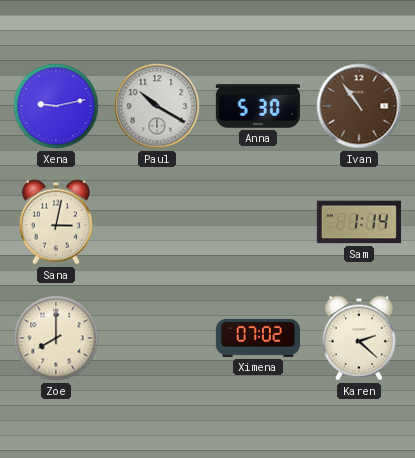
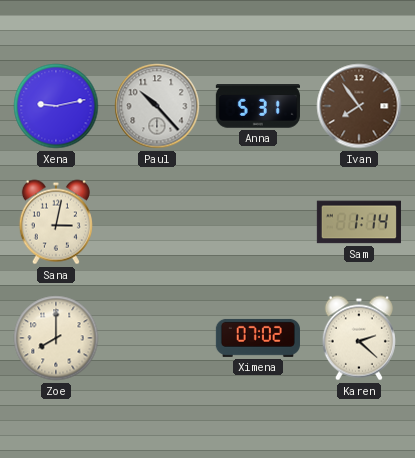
Paul: 10:20 -> 10:23 (157, 106)
Anna: 5:30 -> 5:31 (258, 106)
Ivan: 10:54 -> 7:54 (359, 106)
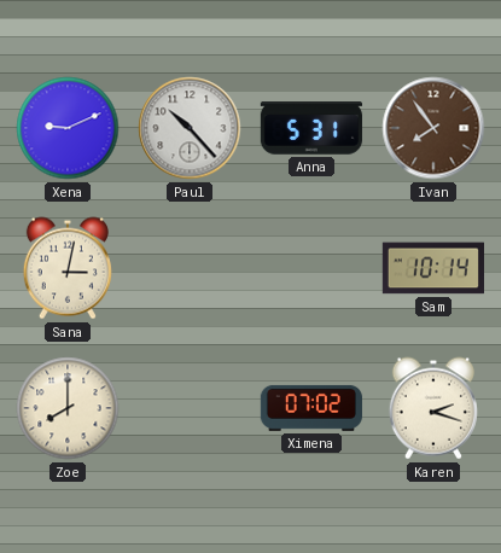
Xena: 9:13 -> 9:11 (68, 128)
Sam: 1:14 -> 10:14 (433, 268)
Karen: 2:22 -> 2:18 (433, 408)
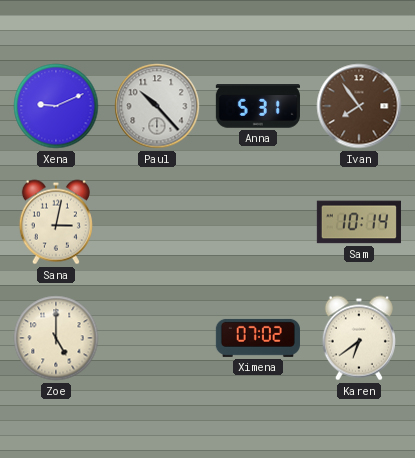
Zoe: 8:00 -> 5:00 (56, 338)
Karen: 2:18 -> 6:39 (359, 338)
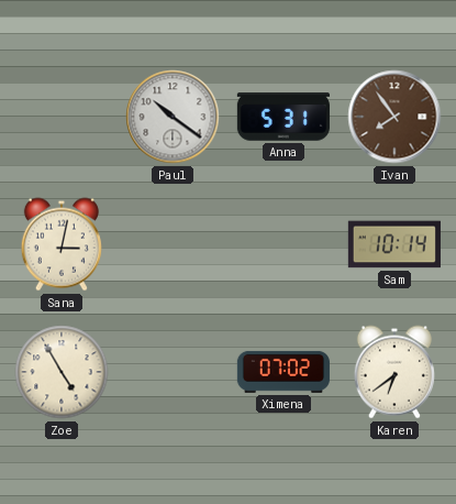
Xena: 9:11 -> none (56, 106)
Paul: 10:23 -> 10:21 (173, 117)
Zoe: 5:00 -> 4:55 (62, 372)
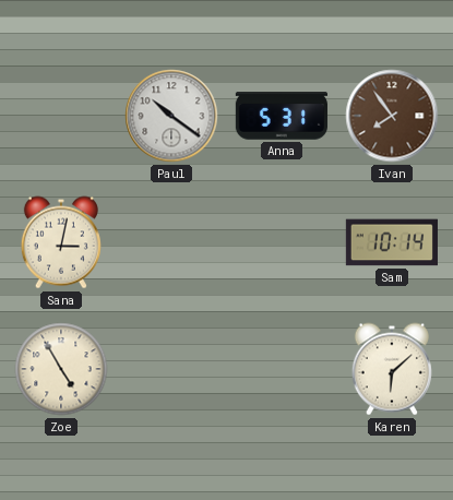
Ximena: 07:02 -> none (283, 372)
Karen: 6:39 -> 6:08 (392, 369)
